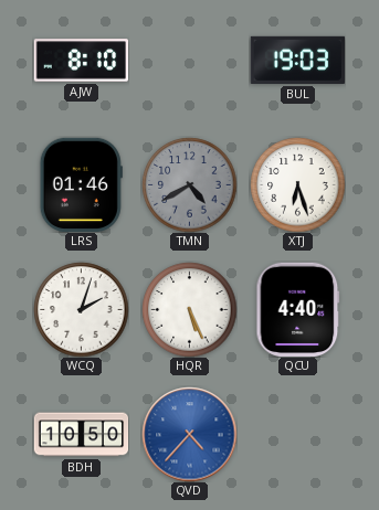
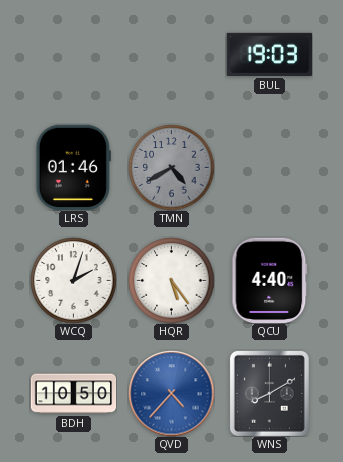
AJW: 8:10 -> none (81, 61)
XTJ: 6:27 -> none (297, 184)
HQR: 5:26 -> 5:24 (171, 280)
WNS: none -> 8:10 (269, 393)
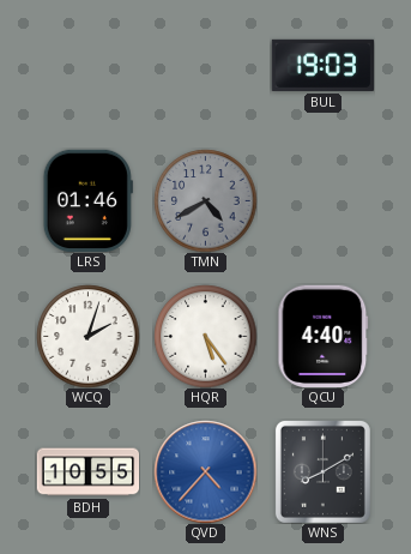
BDH: 10:50 -> 10:55 (87, 472)
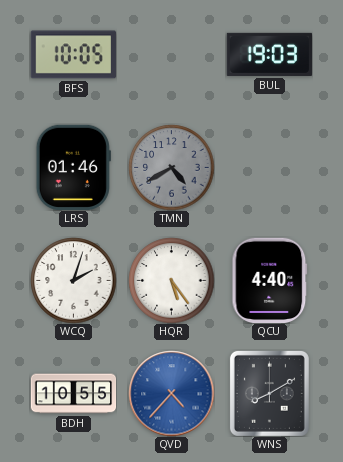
BFS: none -> 10:05 (73, 55)
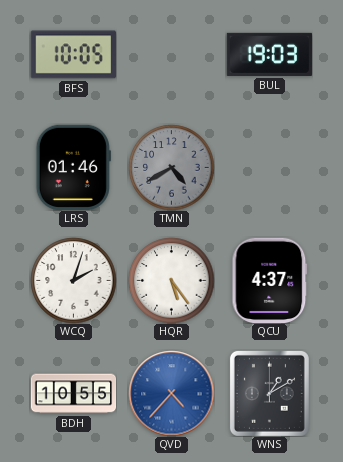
QCU: 4:40 -> 4:37 (270, 280)
WNS: 8:10 -> 1:10 (269, 393)
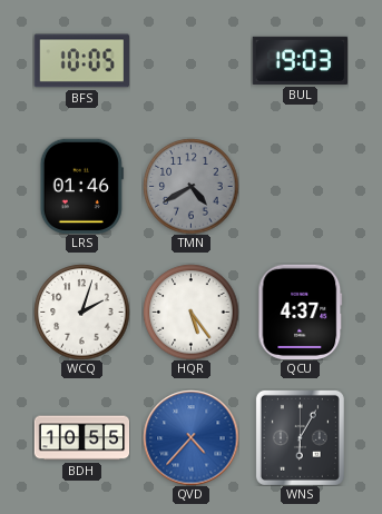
WNS: 1:10 -> 6:05 (300, 437)
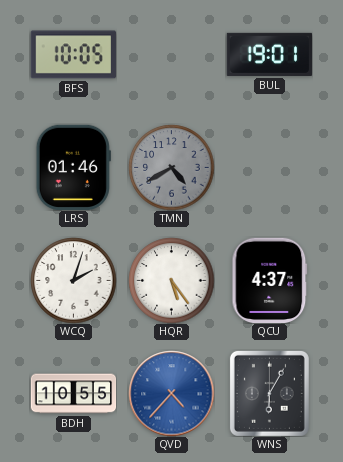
BUL: 19:03 -> 19:01 (269, 54)
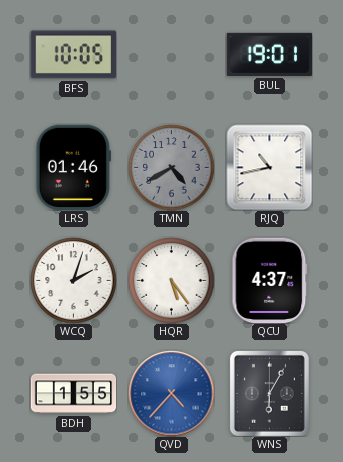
RJQ: none -> 10:43 (269, 167)
BDH: 10:55 -> 1:55 (73, 394)
